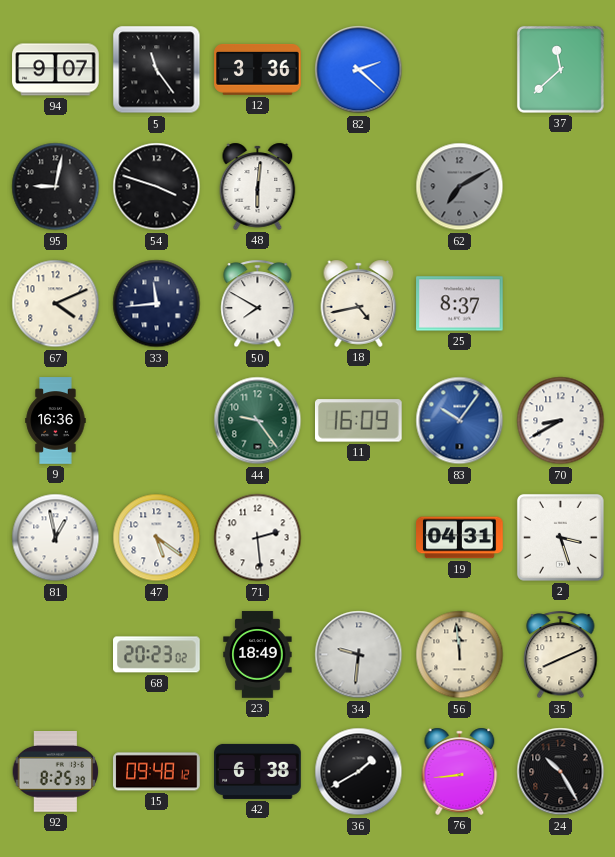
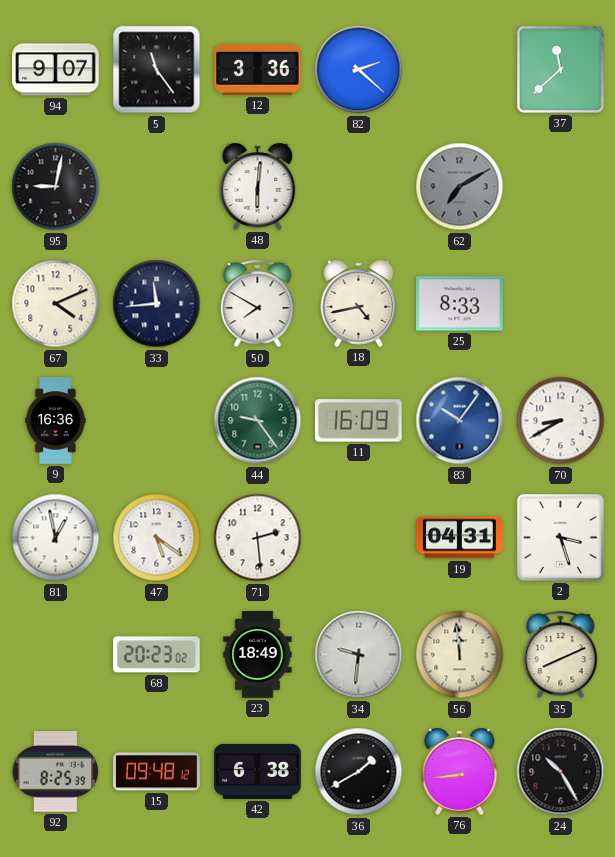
54: 3:48 -> none (157, 187)
25: 8:37 -> 8:33 (460, 304)
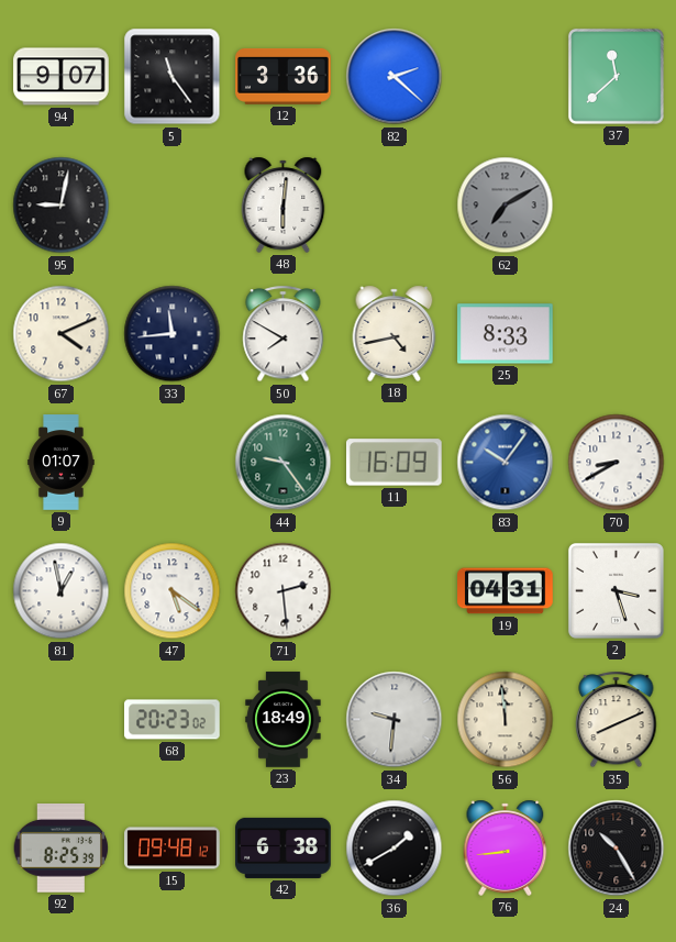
9: 16:36 -> 01:07 (62, 463)
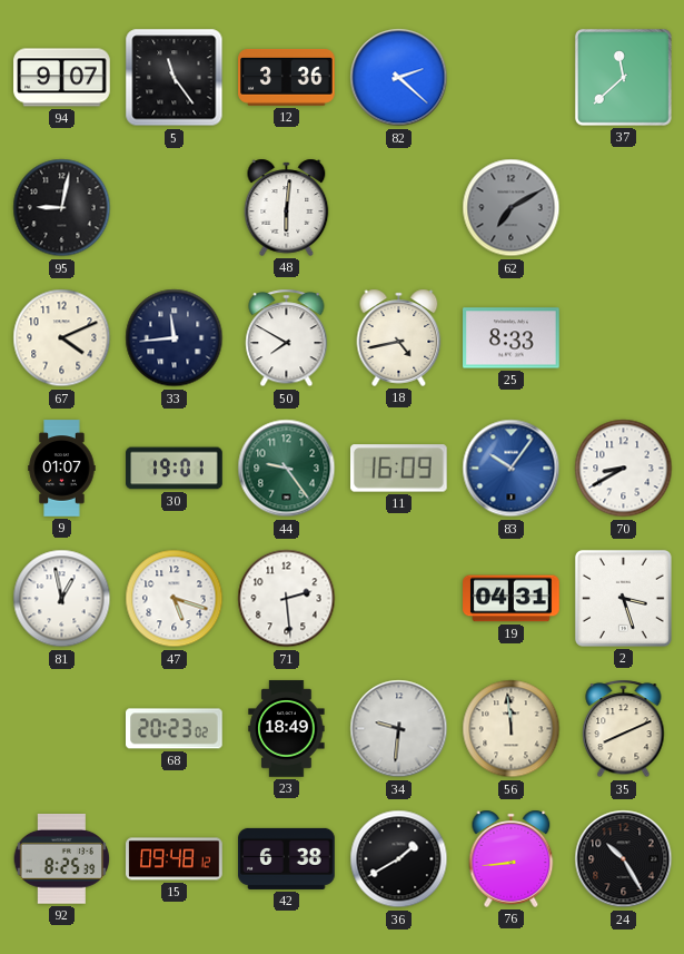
30: none -> 19:01 (175, 469)
47: 5:21 -> 5:18 (175, 599)
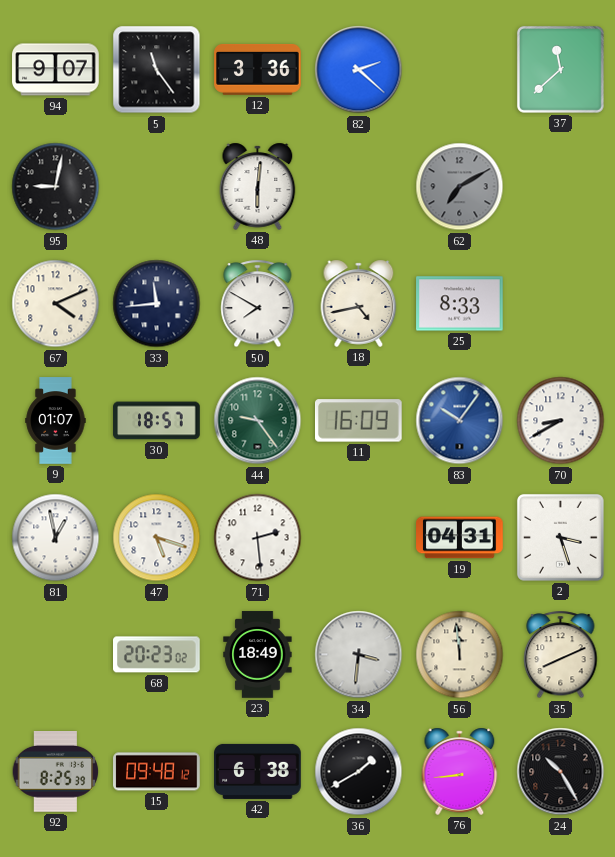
30: 19:01 -> 18:57 (157, 421)
34: 9:31 -> 3:31 (359, 655)
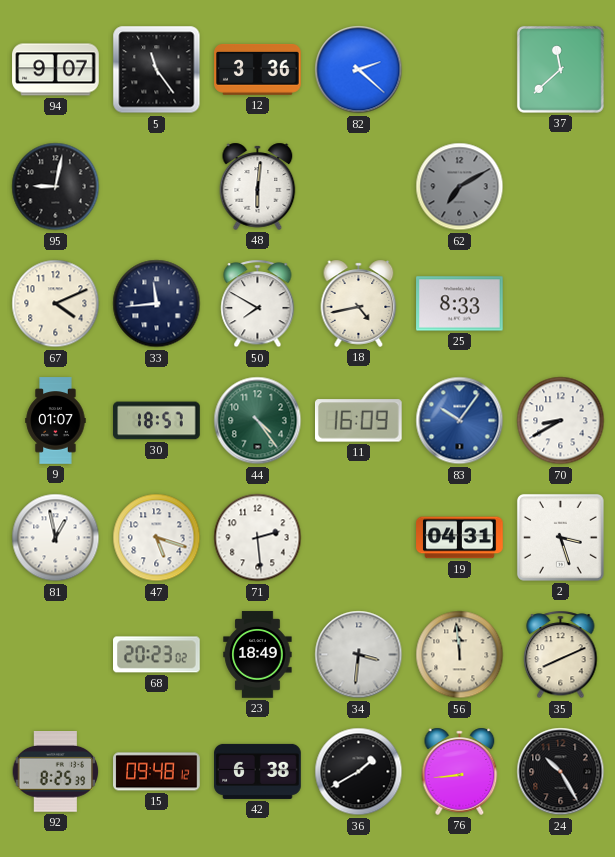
44: 9:24 -> 4:24 (258, 421)
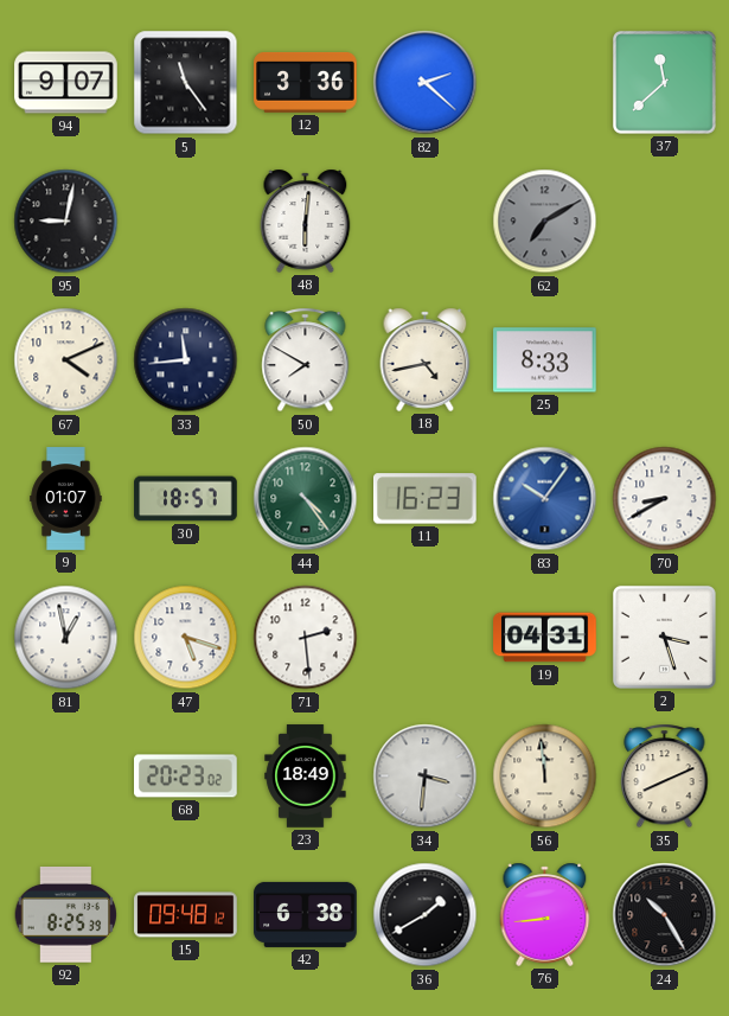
11: 16:09 -> 16:23 (426, 499)
